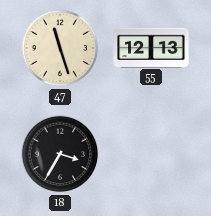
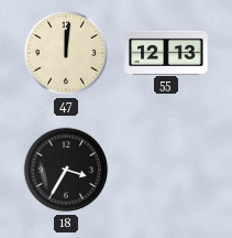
47: 11:27 -> 12:01 (66, 53)
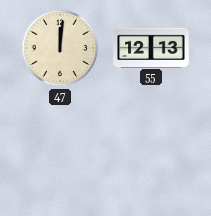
18: 3:35 -> none (66, 170)
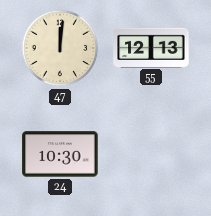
24: none -> 10:30 (60, 154)
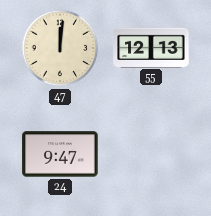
24: 10:30 -> 9:47 (60, 154)
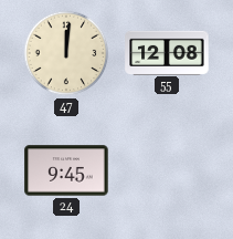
55: 12:13 -> 12:08 (167, 52)
24: 9:47 -> 9:45 (66, 170)
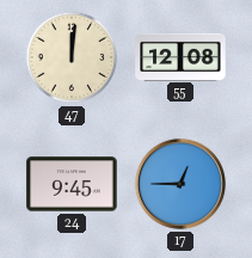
17: none -> 12:45 (180, 184)
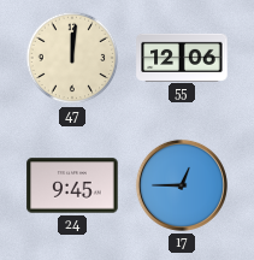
55: 12:08 -> 12:06 (182, 57)
